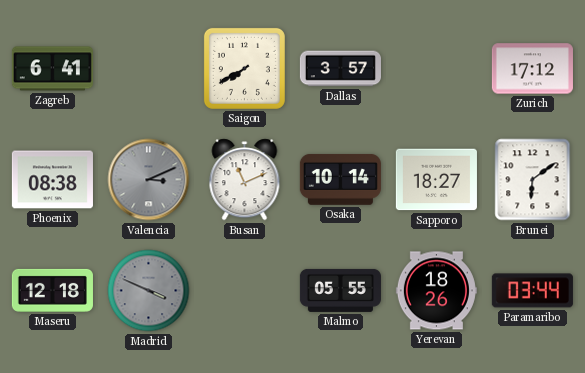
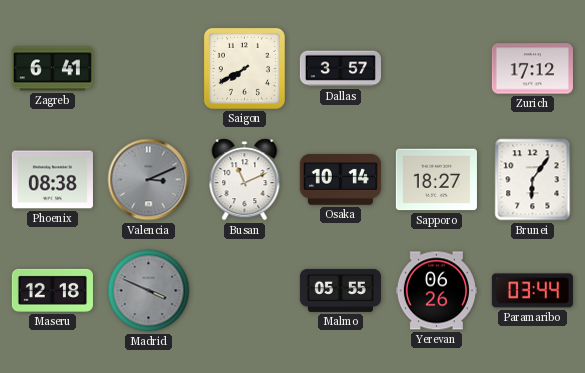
Brunei: 6:09 -> 6:06 (533, 180)
Yerevan: 18:26 -> 06:26 (436, 291)
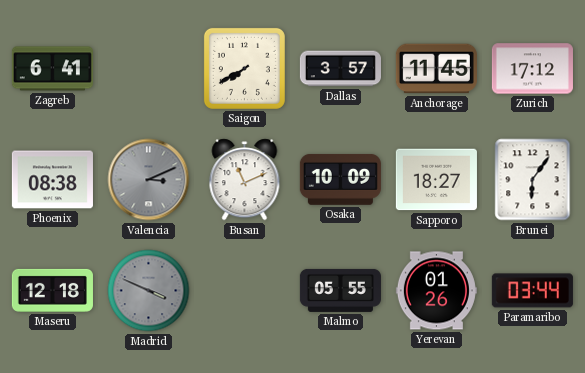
Anchorage: none -> 11:45 (436, 69)
Osaka: 10:14 -> 10:09 (340, 180)
Yerevan: 06:26 -> 01:26 (436, 291)
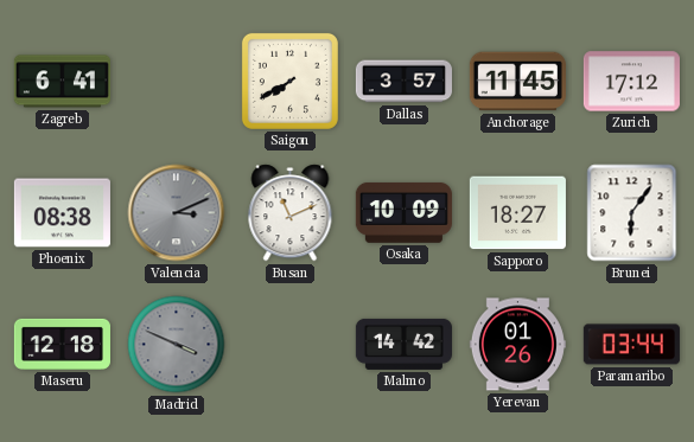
Malmo: 05:55 -> 14:42 (403, 344)
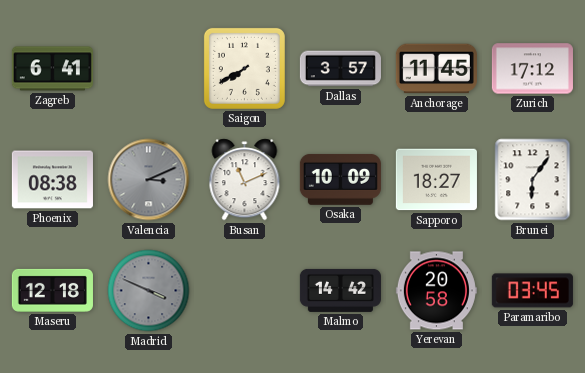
Yerevan: 01:26 -> 20:58 (436, 291)
Paramaribo: 03:44 -> 03:45 (532, 291)
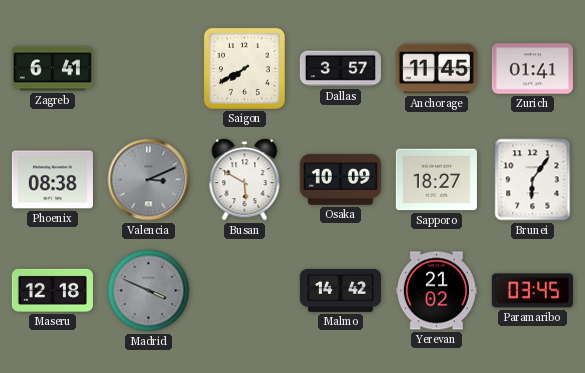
Zurich: 17:12 -> 01:41 (532, 69)
Busan: 11:11 -> 5:50 (245, 180)
Yerevan: 20:58 -> 21:02 (436, 291)
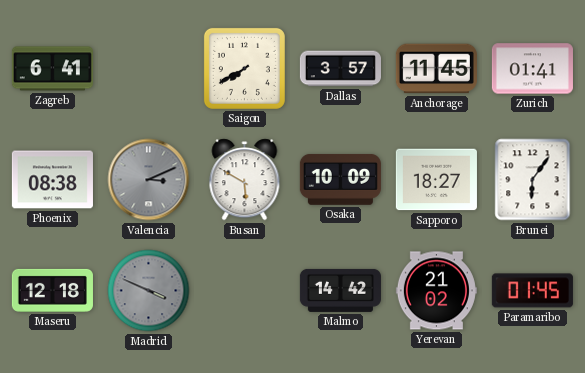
Paramaribo: 03:45 -> 01:45 (532, 291)
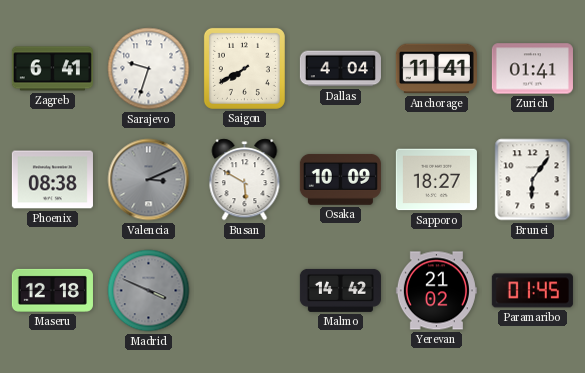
Sarajevo: none -> 9:33 (149, 69)
Dallas: 3:57 -> 4:04 (340, 69)
Anchorage: 11:45 -> 11:41 (436, 69)
